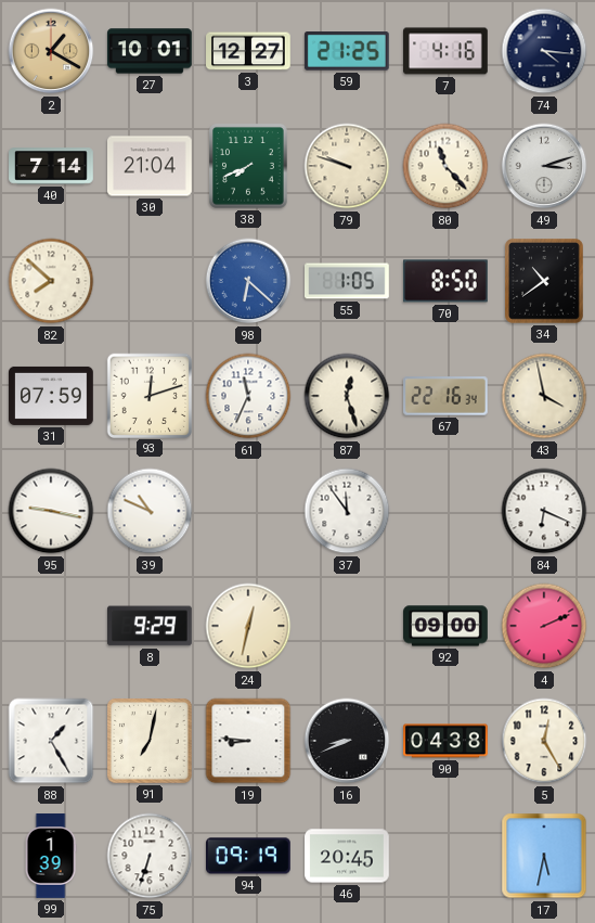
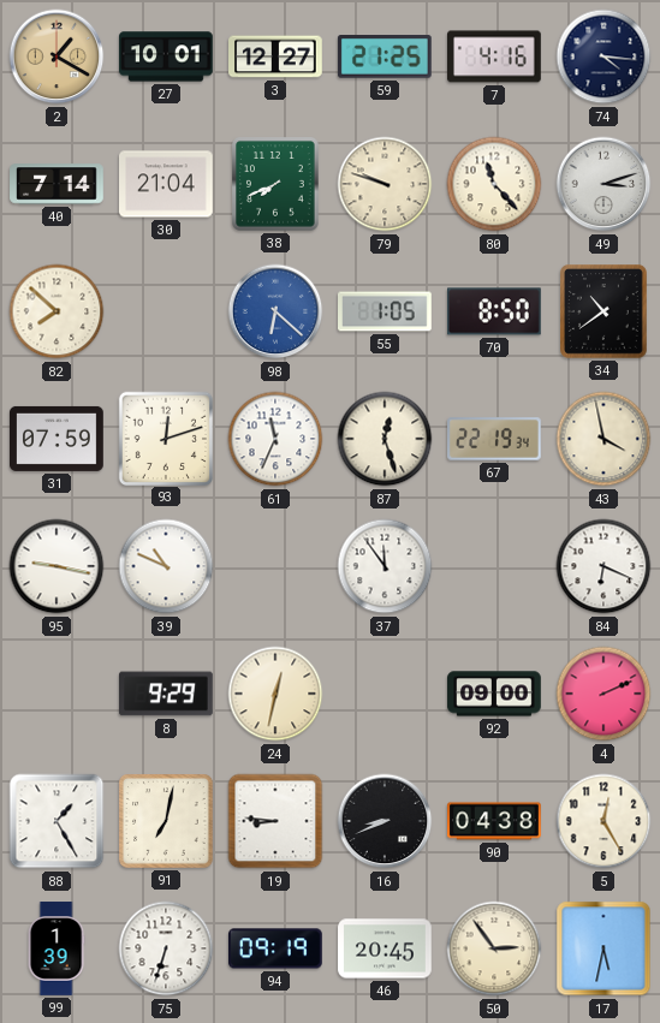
67: 22:16 -> 22:19 (495, 439)
50: none -> 2:54 (494, 948)
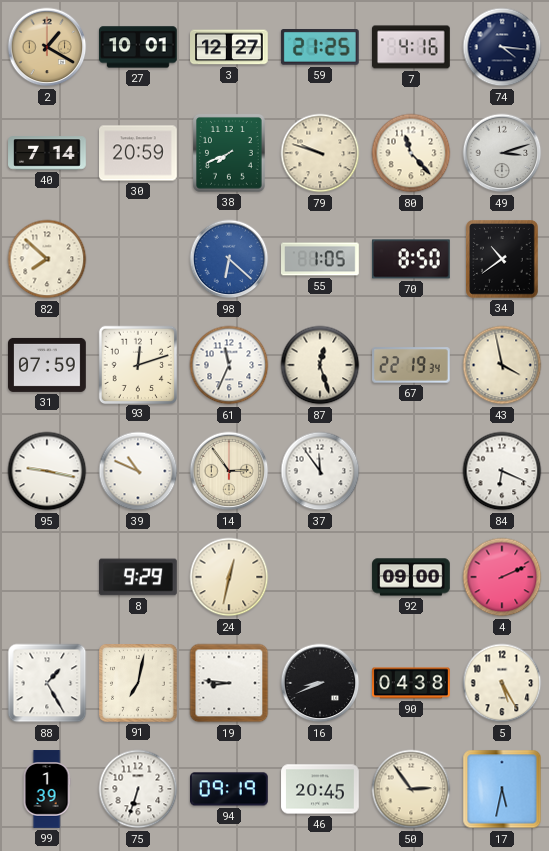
30: 21:04 -> 20:59 (139, 153)
14: none -> 2:54 (229, 471)
5: 12:25 -> 5:25 (502, 683)
